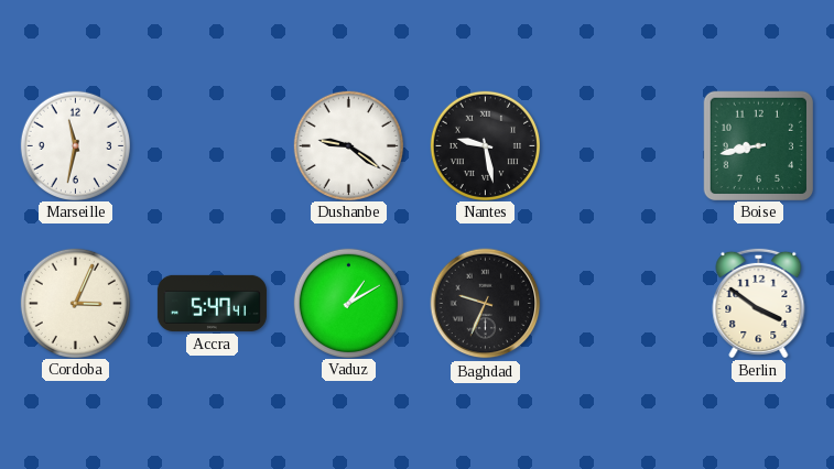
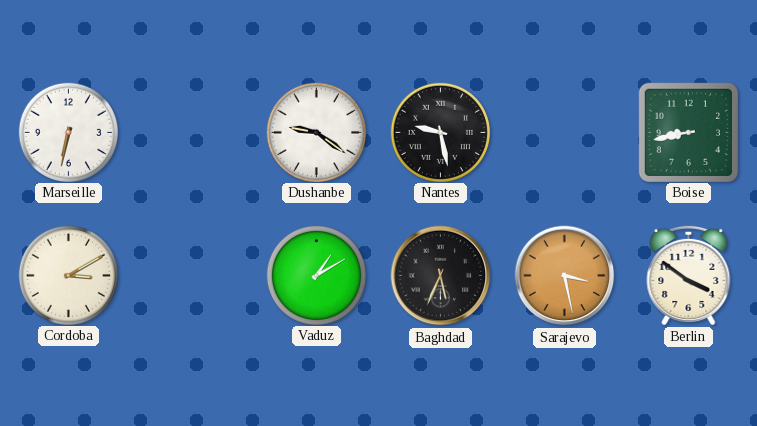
Marseille: 11:32 -> 6:32 (68, 132)
Cordoba: 3:04 -> 3:10 (68, 275)
Accra: 5:47 -> none (212, 303)
Baghdad: 9:34 -> 5:34 (441, 276)
Sarajevo: none -> 3:28 (565, 276)
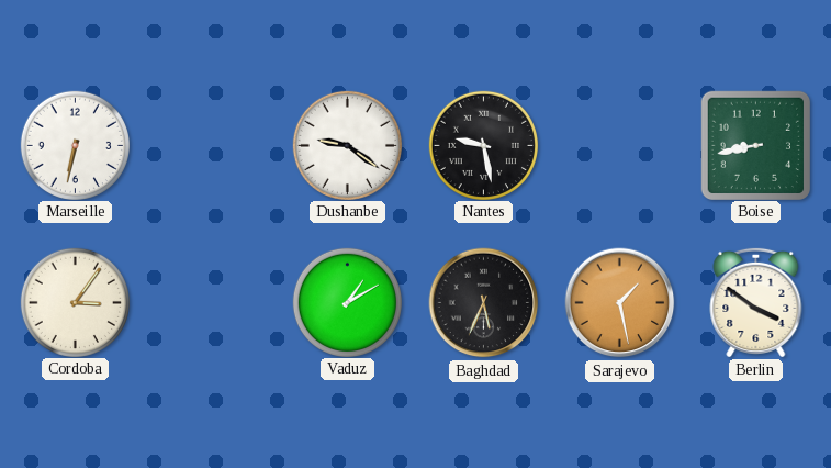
Cordoba: 3:10 -> 3:06 (75, 302)
Sarajevo: 3:28 -> 1:28 (620, 303)
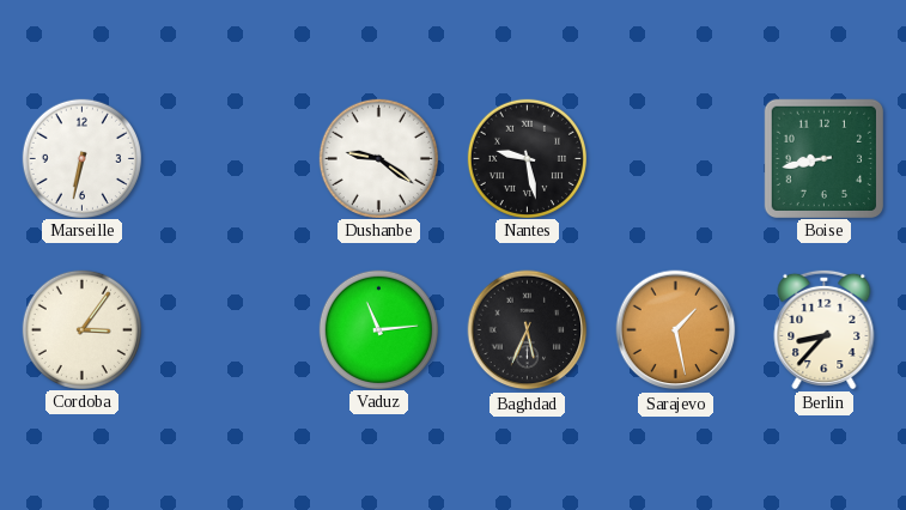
Vaduz: 1:10 -> 11:14 (378, 329)
Berlin: 3:51 -> 8:37 (825, 329)
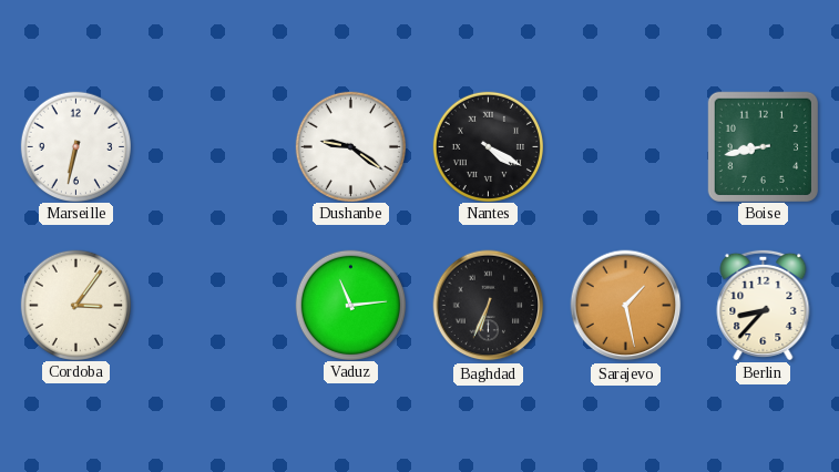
Nantes: 9:28 -> 4:20 (488, 146)
Baghdad: 5:34 -> 6:34 (489, 306)
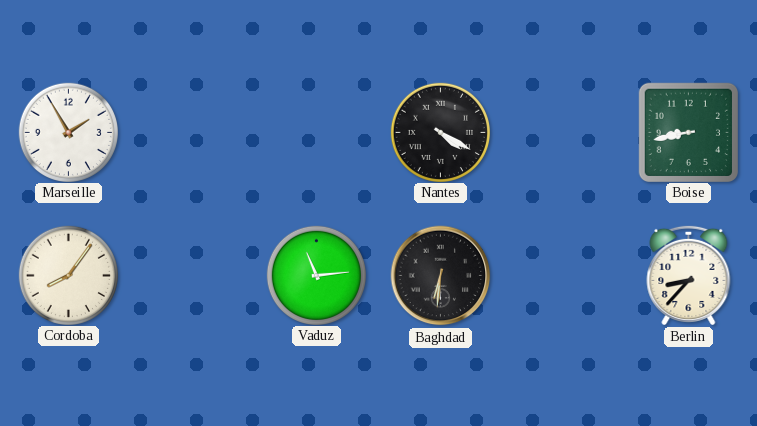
Marseille: 6:32 -> 1:55 (68, 132)
Dushanbe: 9:21 -> none (350, 146)
Cordoba: 3:06 -> 8:06 (68, 275)
Baghdad: 6:34 -> 6:31 (441, 276)
Sarajevo: 1:28 -> none (626, 306)
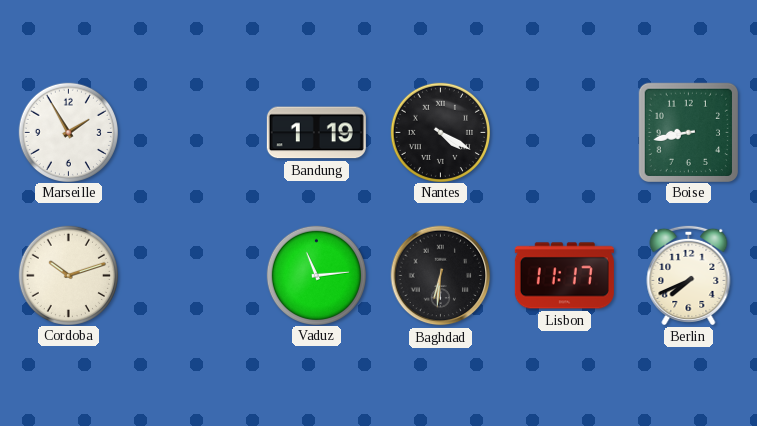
Bandung: none -> 1:19 (316, 133)
Cordoba: 8:06 -> 10:12 (68, 275)
Lisbon: none -> 11:17 (564, 276)
Berlin: 8:37 -> 7:41 (689, 275)
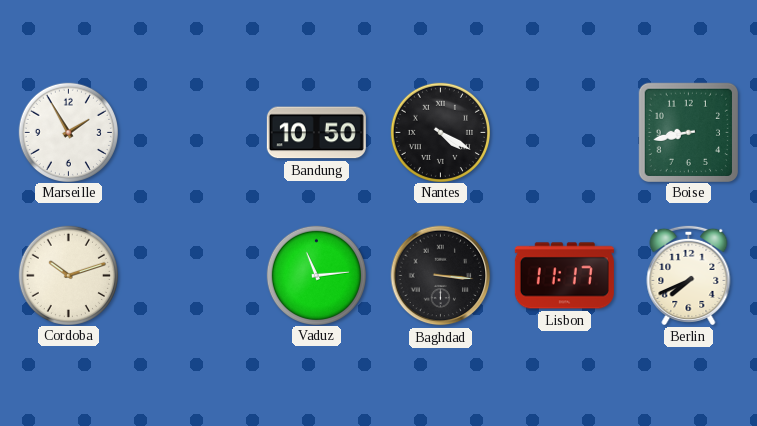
Bandung: 1:19 -> 10:50 (316, 133)
Baghdad: 6:31 -> 3:16 (441, 276)
